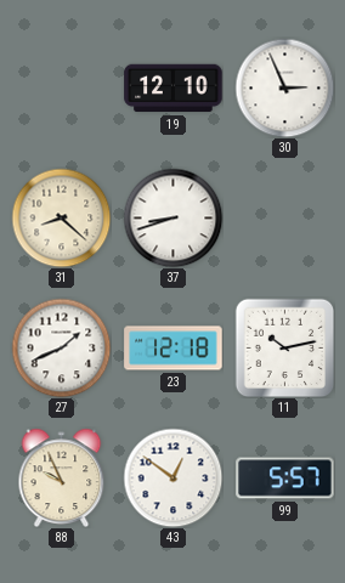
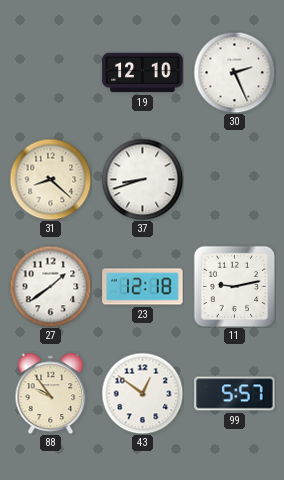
30: 2:56 -> 2:26 (234, 72)
27: 1:41 -> 1:39 (50, 286)
11: 10:13 -> 9:13 (234, 286)
88: 9:56 -> 9:54 (51, 393)
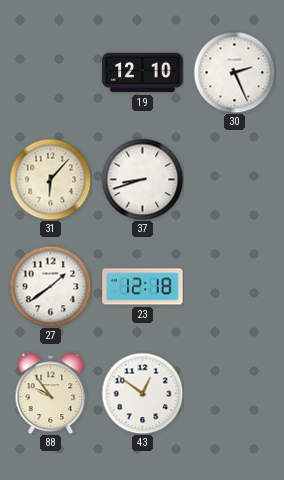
31: 8:22 -> 6:07 (50, 179)
11: 9:13 -> none (234, 286)
99: 5:57 -> none (235, 394)
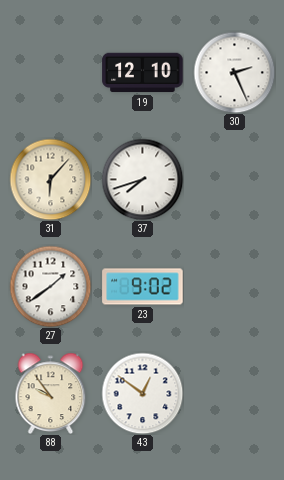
37: 8:42 -> 7:42 (142, 179)
23: 12:18 -> 9:02 (143, 287)
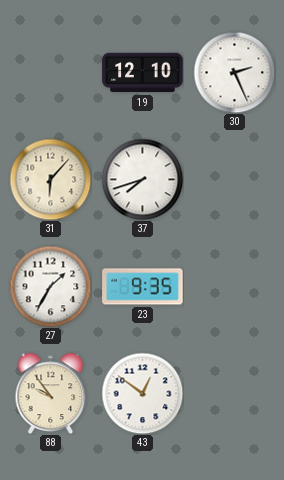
27: 1:39 -> 1:35 (50, 286)
23: 9:02 -> 9:35 (143, 287)
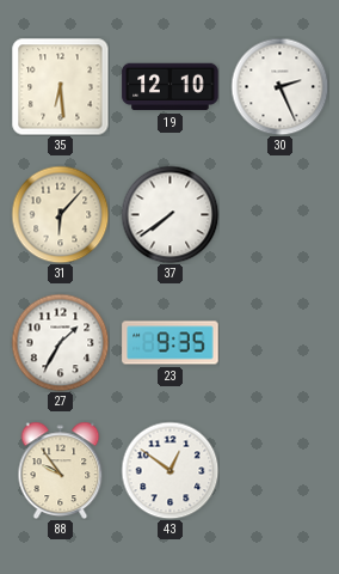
35: none -> 6:29 (60, 86)
37: 7:42 -> 7:39 (169, 214)
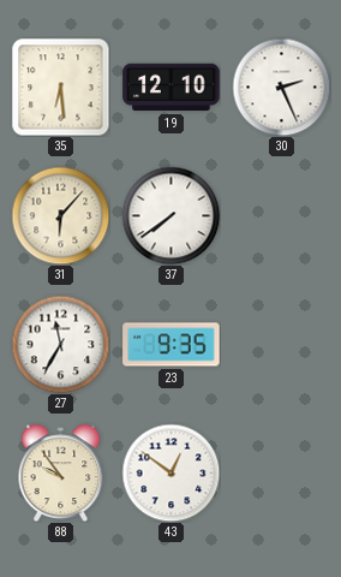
27: 1:35 -> 11:35 (60, 344)
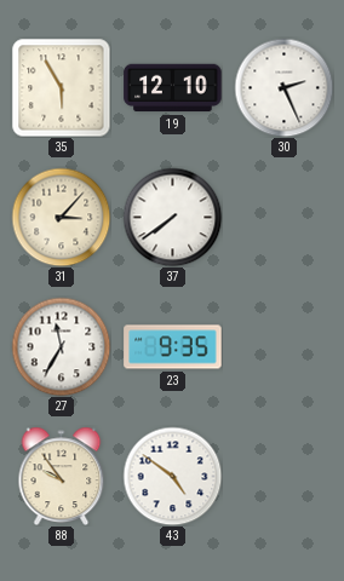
35: 6:29 -> 5:55 (61, 87)
31: 6:07 -> 3:07 (61, 217)
43: 12:51 -> 4:51 (172, 476)
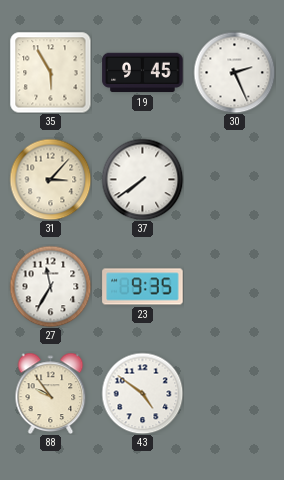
19: 12:10 -> 9:45 (143, 73)
